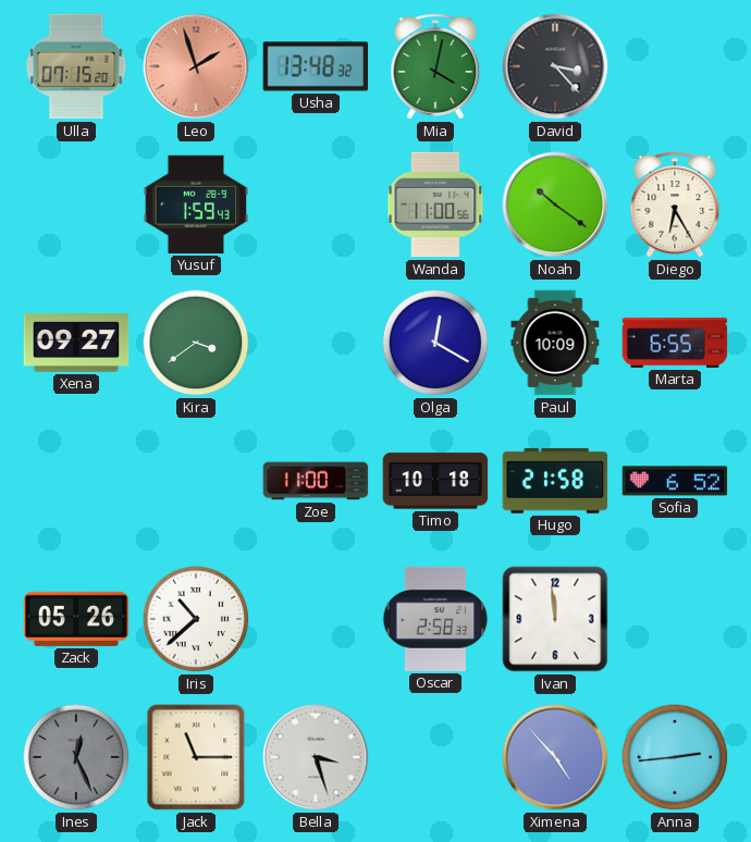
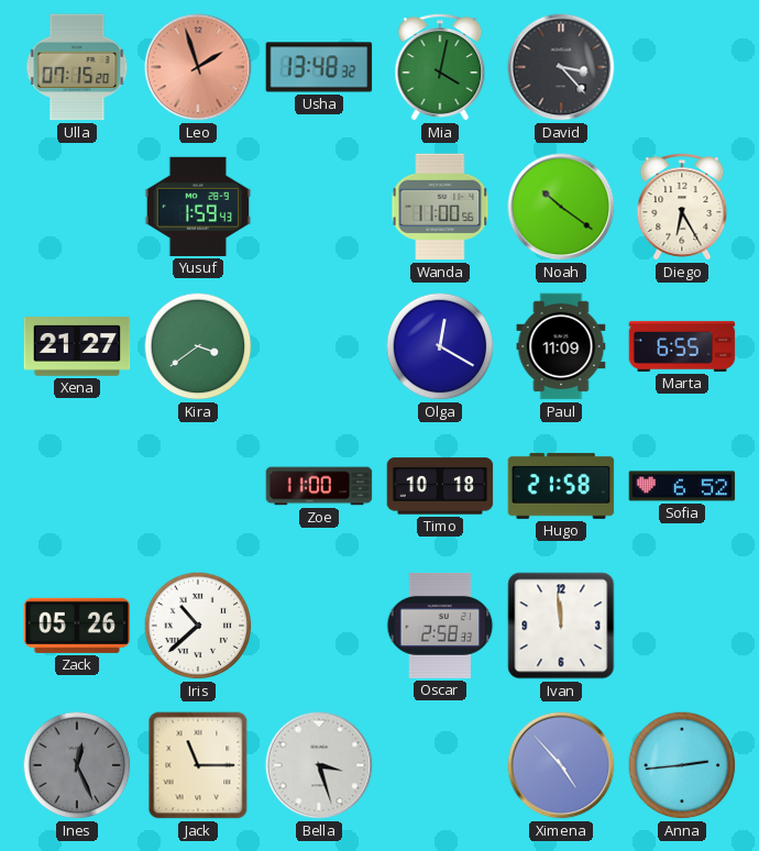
Xena: 09:27 -> 21:27 (77, 346)
Paul: 10:09 -> 11:09 (561, 346)
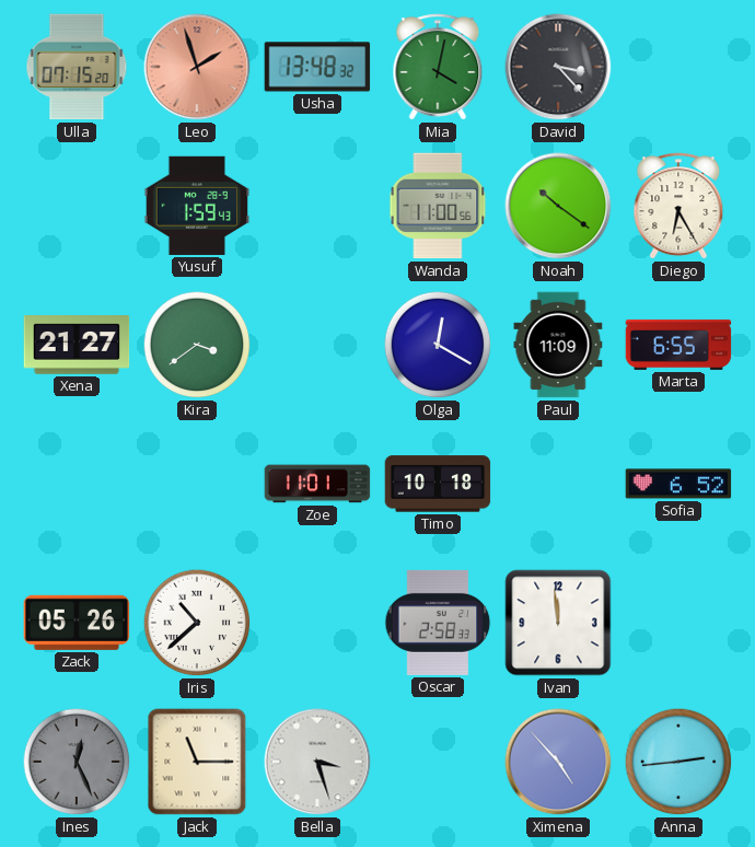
Zoe: 11:00 -> 11:01 (317, 484)
Hugo: 21:58 -> none (561, 486)
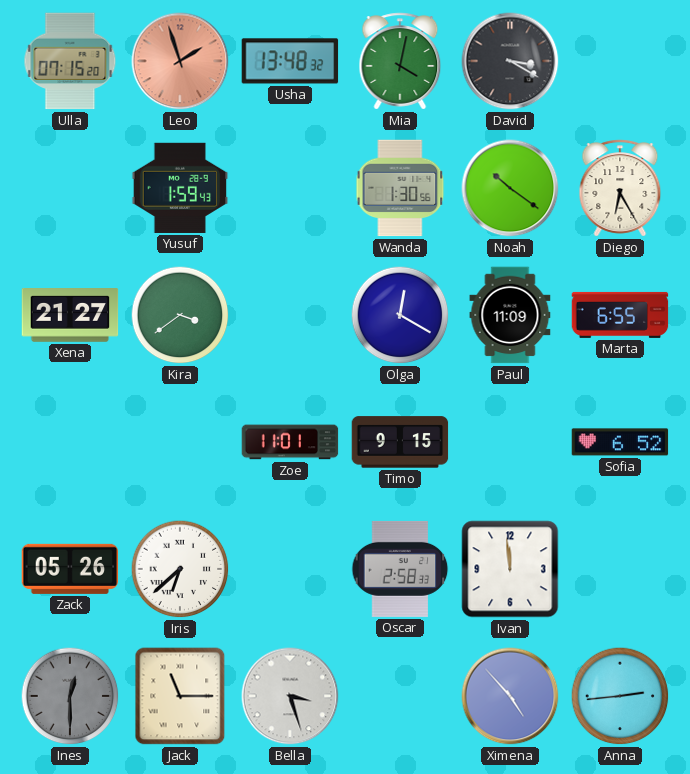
David: 3:23 -> 3:20 (510, 61)
Wanda: 11:00 -> 1:30 (400, 188)
Timo: 10:18 -> 9:15 (400, 442)
Iris: 10:38 -> 6:38 (180, 569)
Ines: 12:26 -> 12:30 (70, 696)
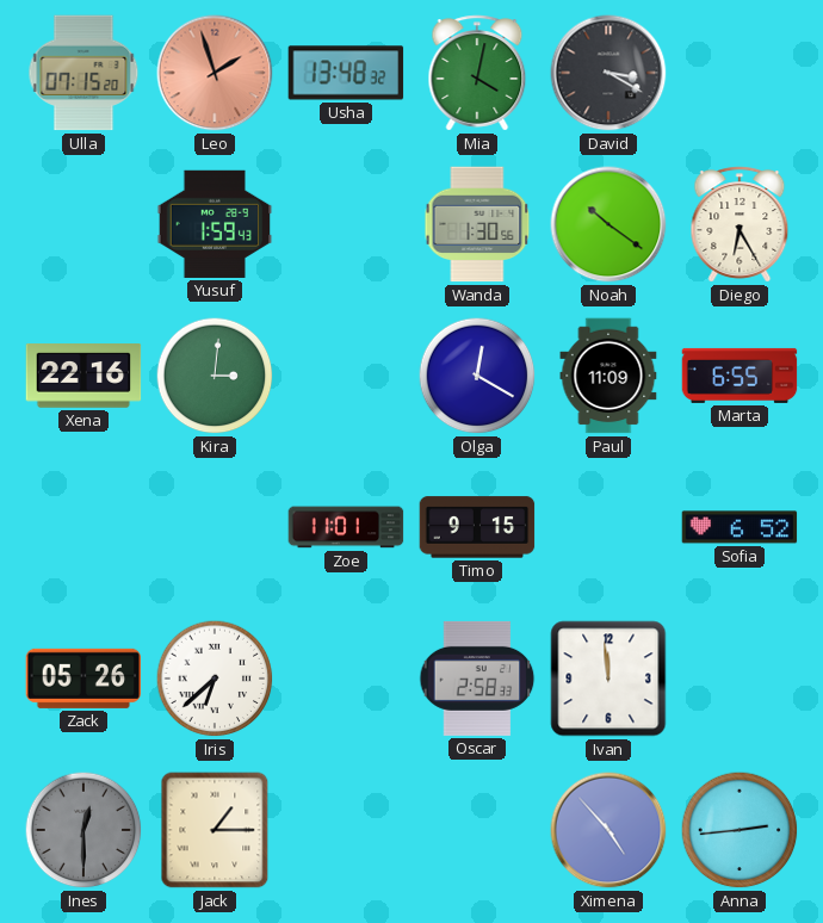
Xena: 21:27 -> 22:16 (83, 376)
Kira: 3:39 -> 3:01 (215, 376)
Jack: 11:15 -> 1:15 (215, 830)
Bella: 3:27 -> none (290, 696)
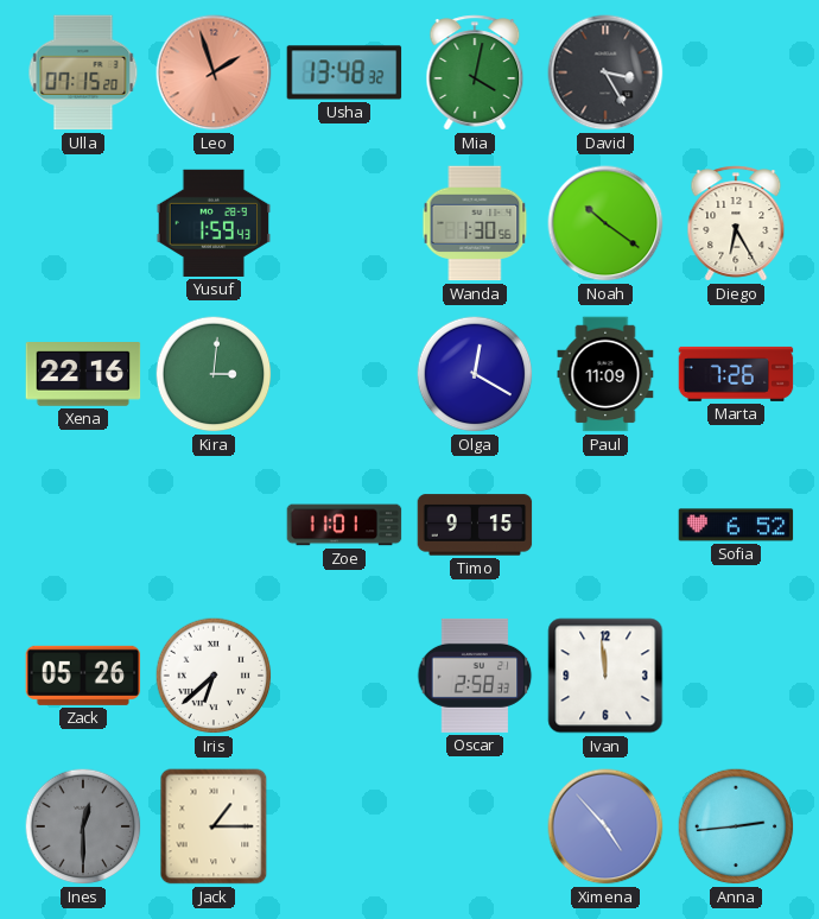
David: 3:20 -> 3:25 (605, 72)
Marta: 6:55 -> 7:26 (736, 374)
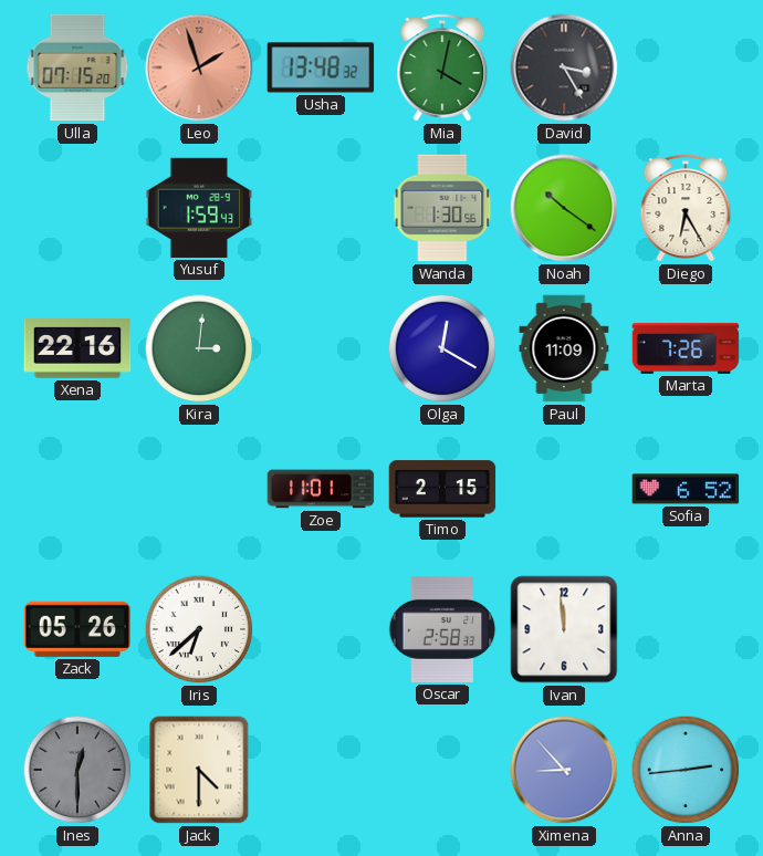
Timo: 9:15 -> 2:15 (442, 489)
Jack: 1:15 -> 4:30 (199, 770)
Ximena: 4:53 -> 8:53 (564, 770)
